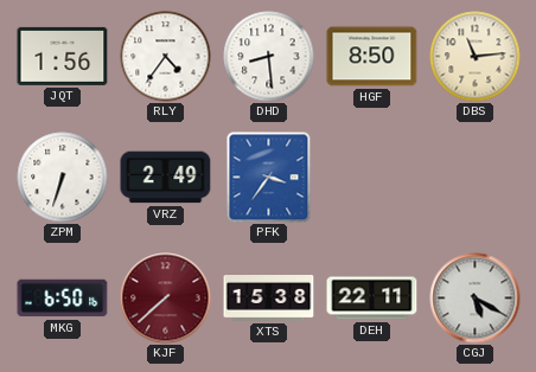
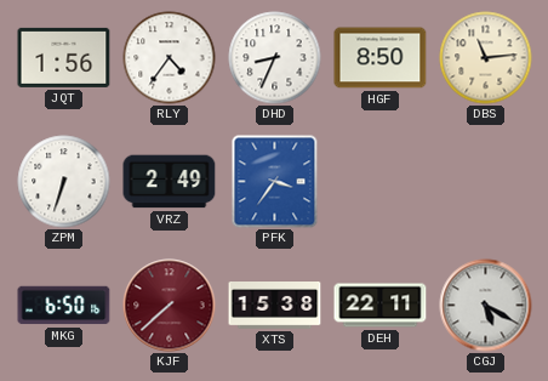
DHD: 8:29 -> 8:34 (275, 58)
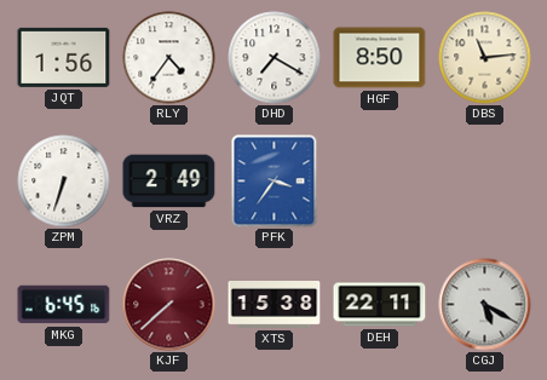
DHD: 8:34 -> 7:20 (275, 58)
MKG: 6:50 -> 6:45 (64, 305)
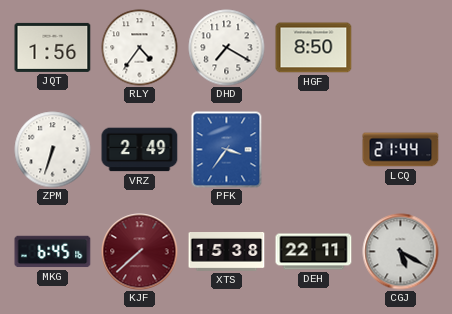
DBS: 11:14 -> none (485, 58)
LCQ: none -> 21:44 (401, 150)
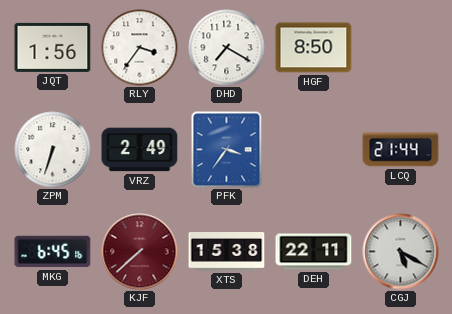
RLY: 4:36 -> 3:36 (140, 48)
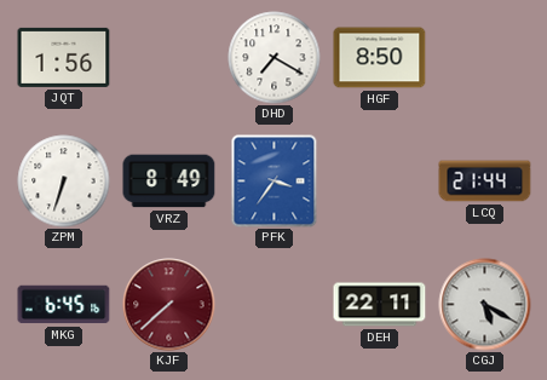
RLY: 3:36 -> none (140, 48)
VRZ: 2:49 -> 8:49 (169, 182)
XTS: 15:38 -> none (227, 252)
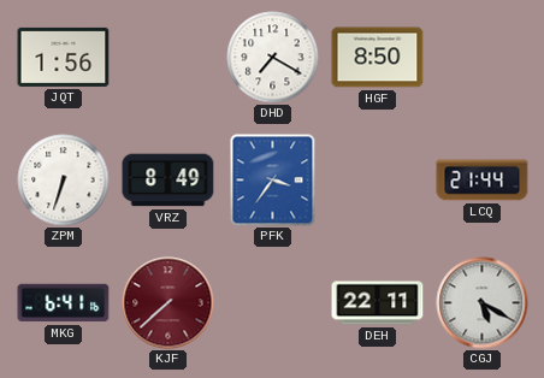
MKG: 6:45 -> 6:41 (64, 303)
